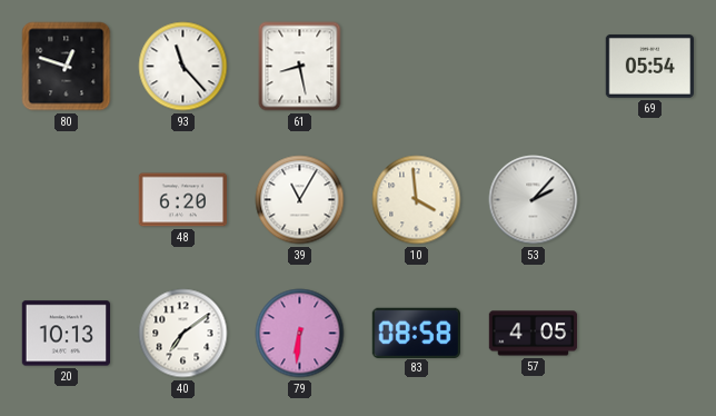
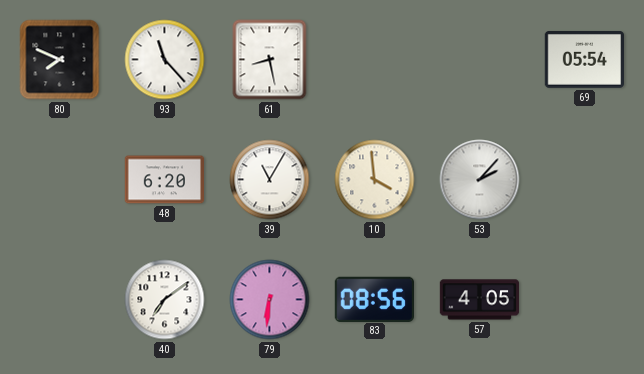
80: 12:48 -> 7:49 (60, 60)
20: 10:13 -> none (66, 334)
83: 08:58 -> 08:56 (374, 299)
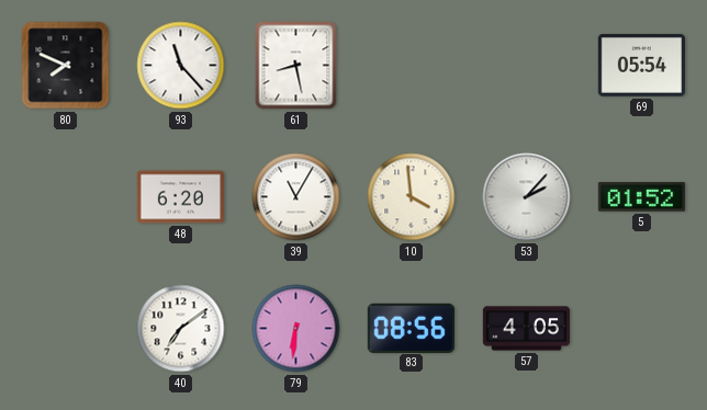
5: none -> 01:52 (641, 197)
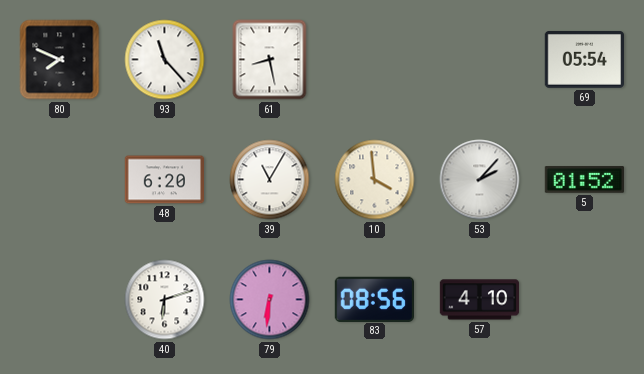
40: 7:09 -> 6:12 (165, 300)
57: 4:05 -> 4:10 (480, 300)
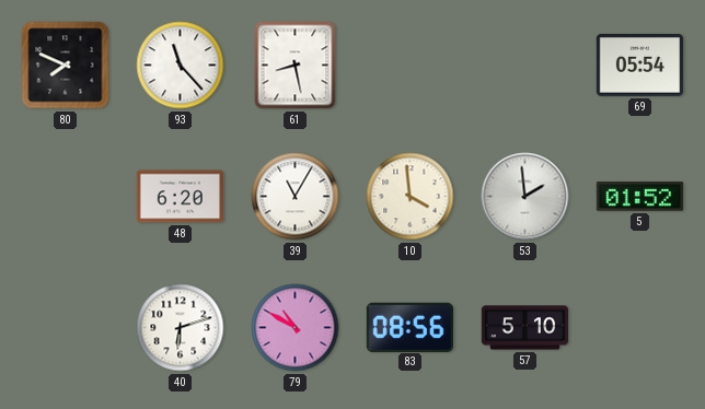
53: 2:07 -> 1:59 (525, 197)
79: 6:31 -> 10:50 (296, 328)
57: 4:10 -> 5:10 (525, 328)
